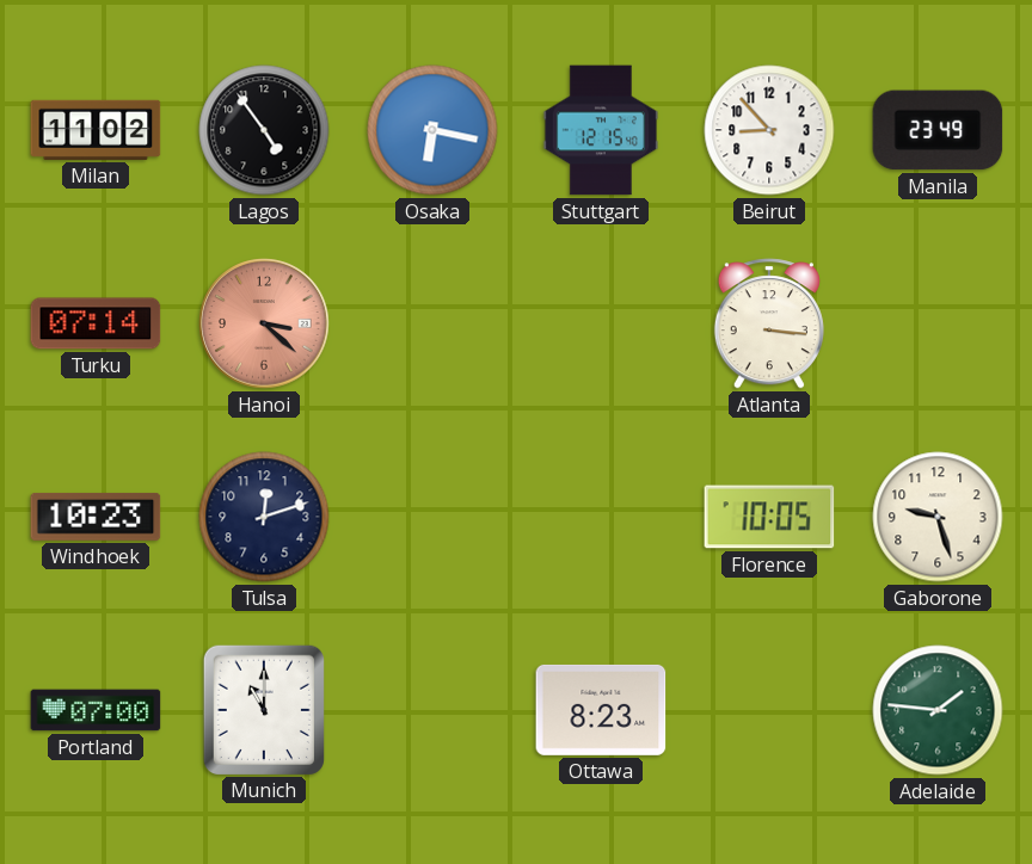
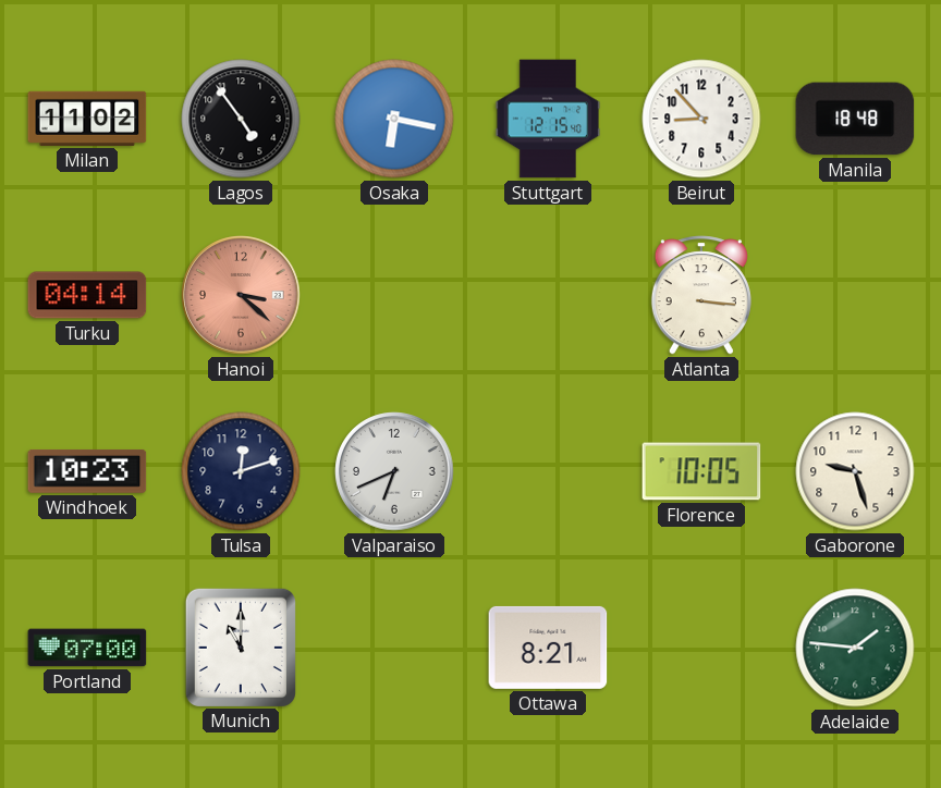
Manila: 23:49 -> 18:48 (855, 119)
Turku: 07:14 -> 04:14 (87, 295)
Valparaiso: none -> 6:41 (394, 471)
Ottawa: 8:23 -> 8:21 (548, 648)
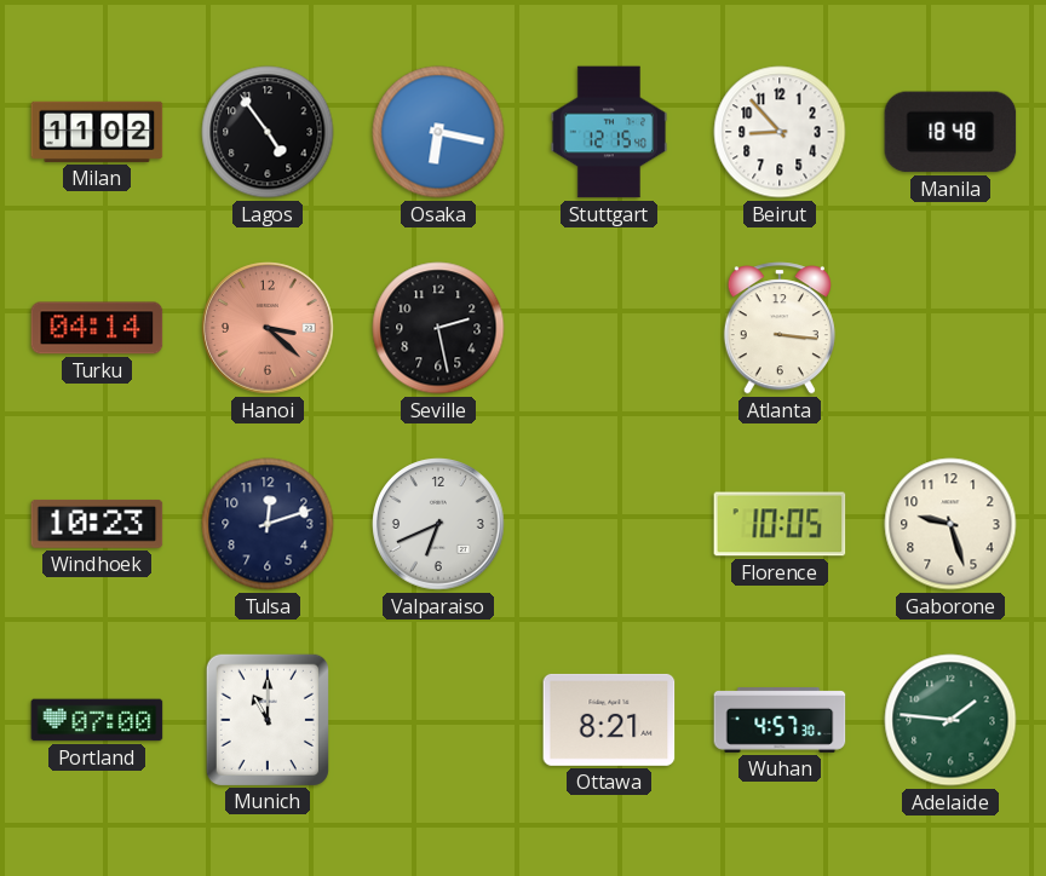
Seville: none -> 2:28 (438, 328)
Wuhan: none -> 4:57 (780, 721)
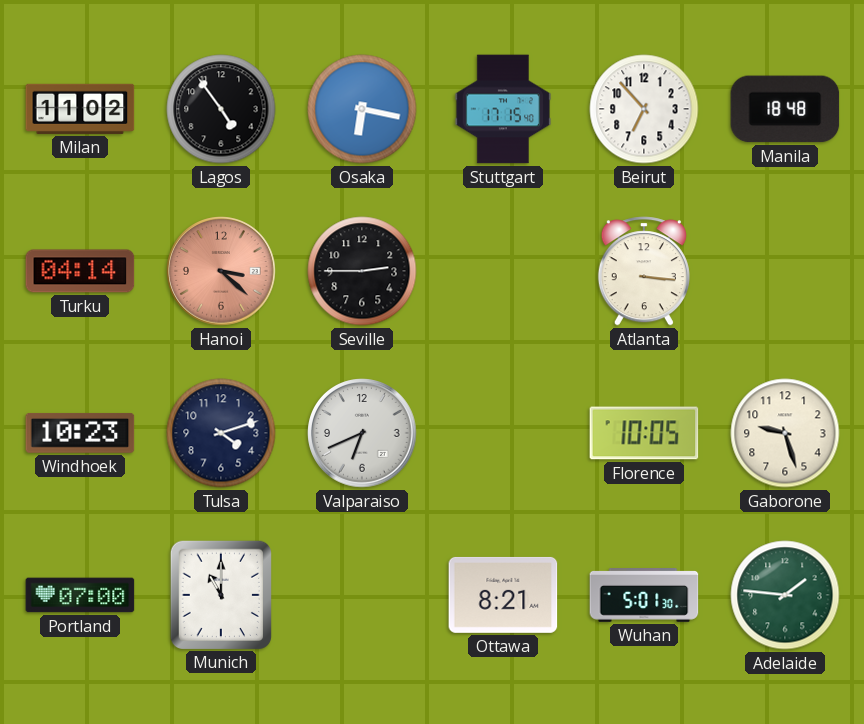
Stuttgart: 12:15 -> 17:15 (503, 109)
Beirut: 8:53 -> 6:53 (644, 109)
Seville: 2:28 -> 2:45 (362, 271)
Tulsa: 12:12 -> 4:12 (221, 433)
Wuhan: 4:57 -> 5:01 (644, 596)
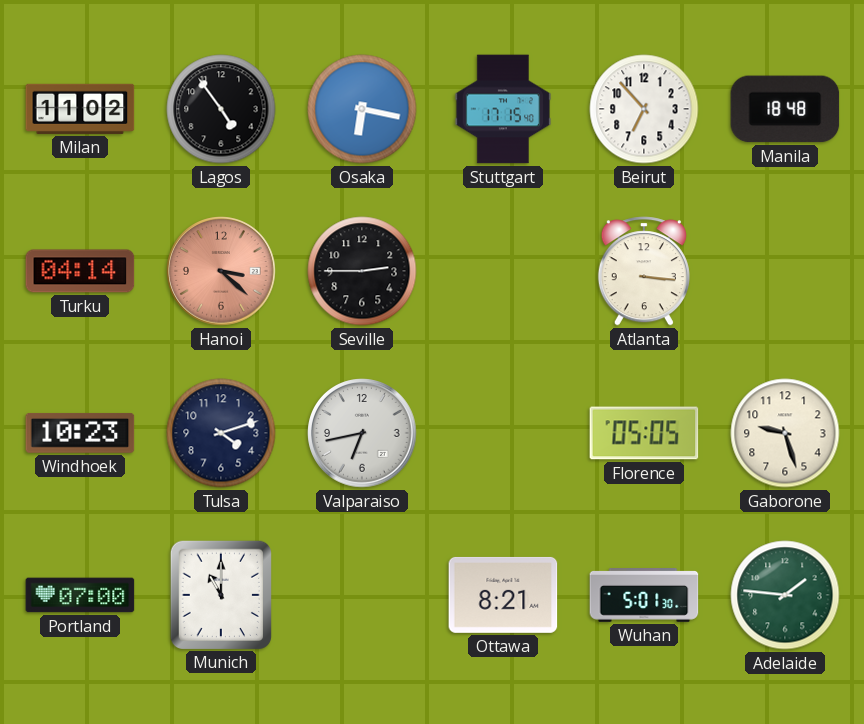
Valparaiso: 6:41 -> 6:43 (362, 433)
Florence: 10:05 -> 05:05 (644, 433)
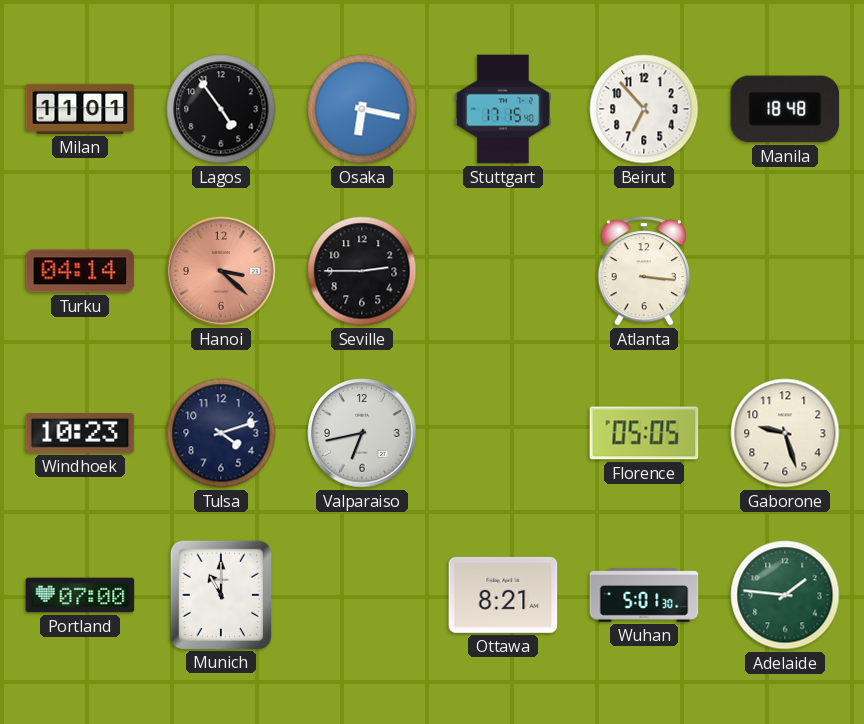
Milan: 11:02 -> 11:01 (80, 109)
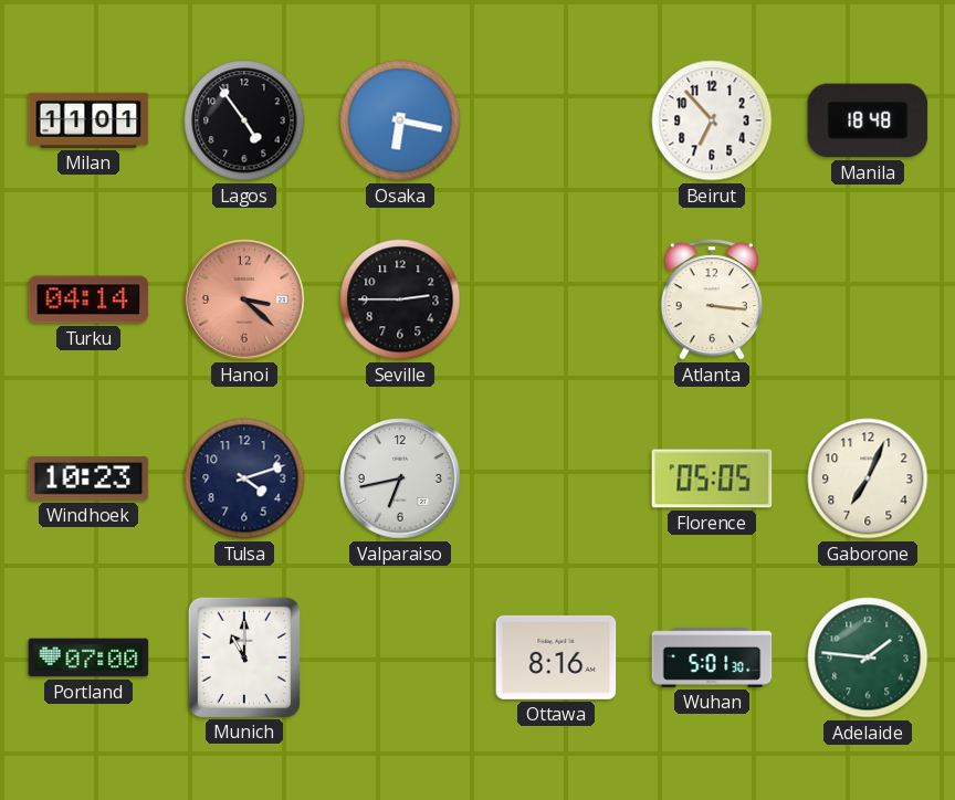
Stuttgart: 17:15 -> none (503, 109)
Gaborone: 9:27 -> 7:04 (868, 478)
Ottawa: 8:21 -> 8:16 (556, 657)
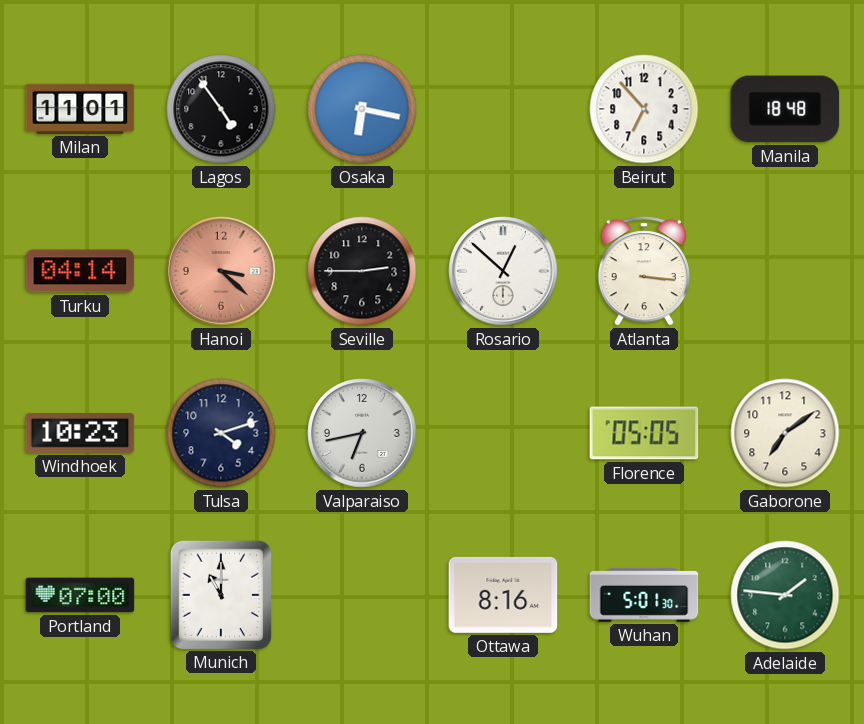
Rosario: none -> 12:52 (503, 271)
Gaborone: 7:04 -> 7:09 (785, 433)
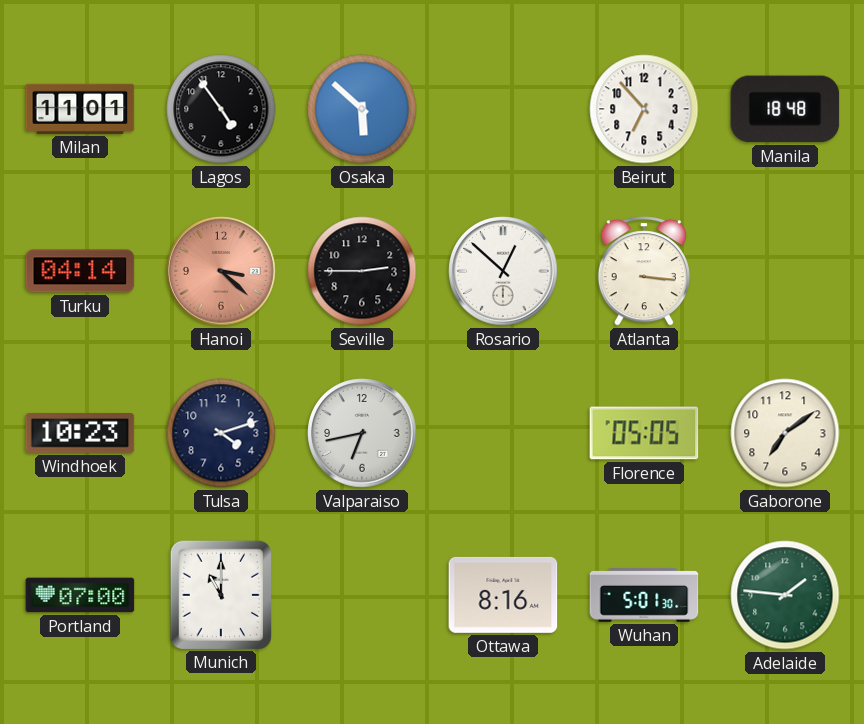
Osaka: 6:17 -> 5:52 (362, 109)
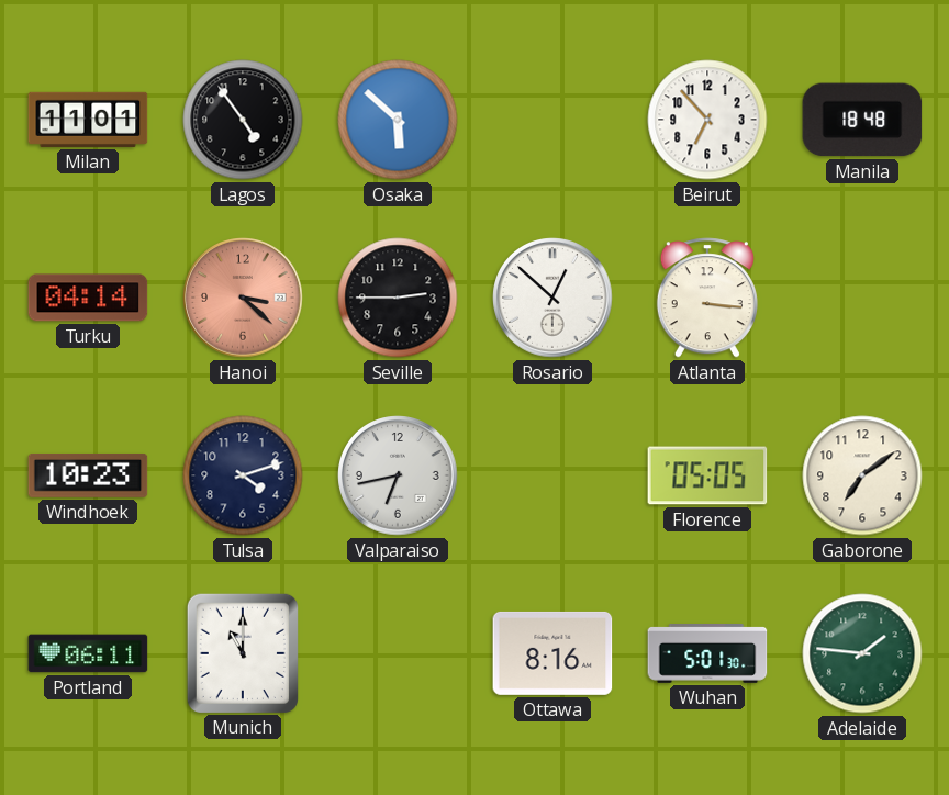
Portland: 07:00 -> 06:11 (88, 653)
